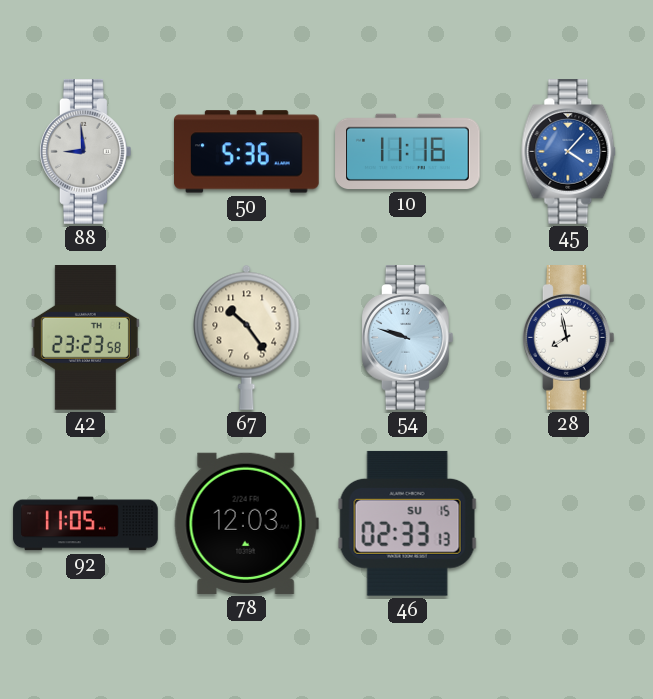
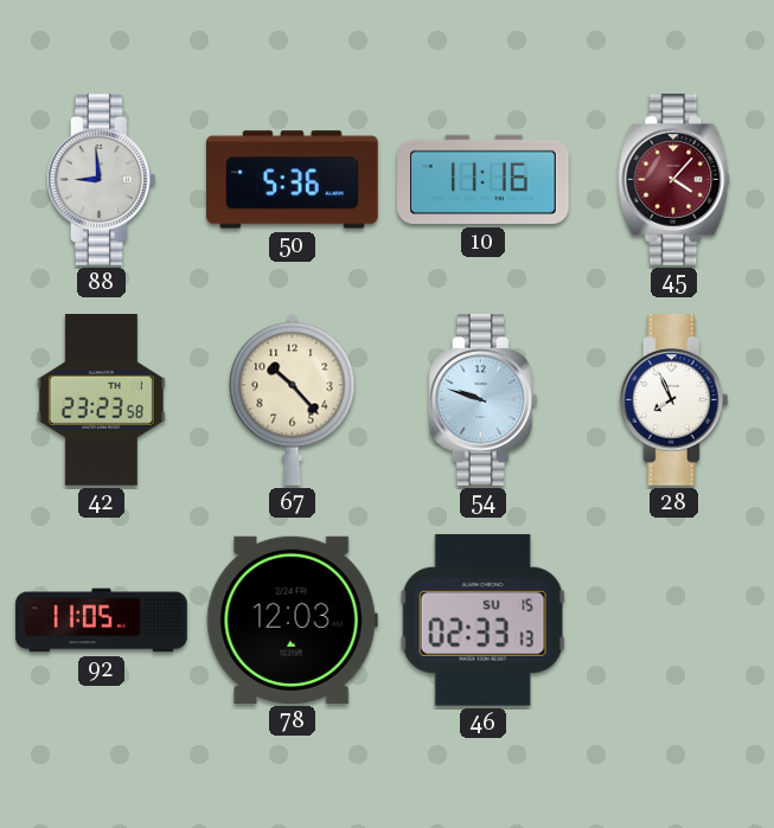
45 dial: blue -> burgundy (674, 180)
67: 10:24 -> 10:23 (293, 399)
28: 7:58 -> 7:56 (673, 400)
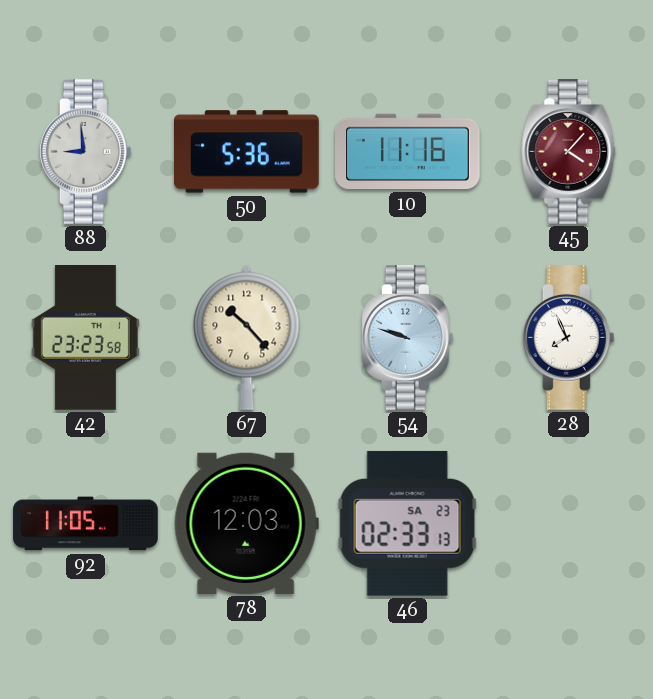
46 date: SU 15 -> SA 23 (407, 523)
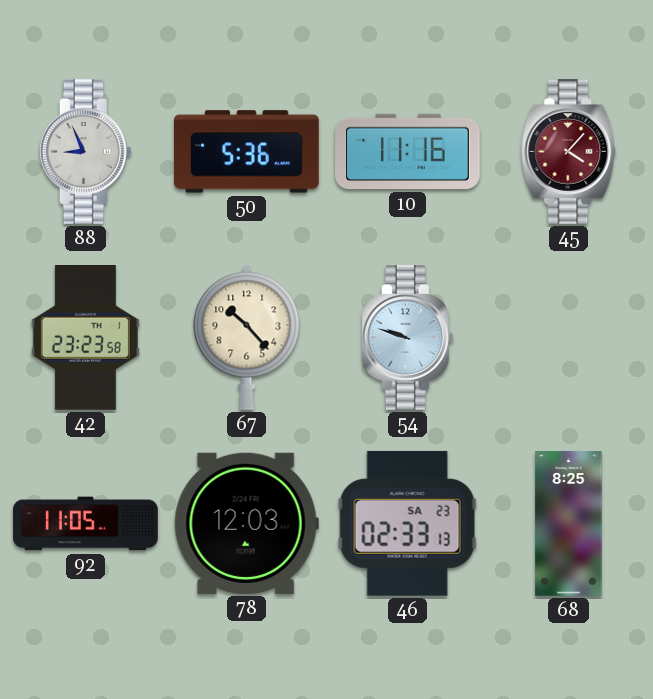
88: 8:59 -> 8:56 (85, 152)
28: 7:56 -> none (568, 338)
68: none -> 8:25 (569, 524)
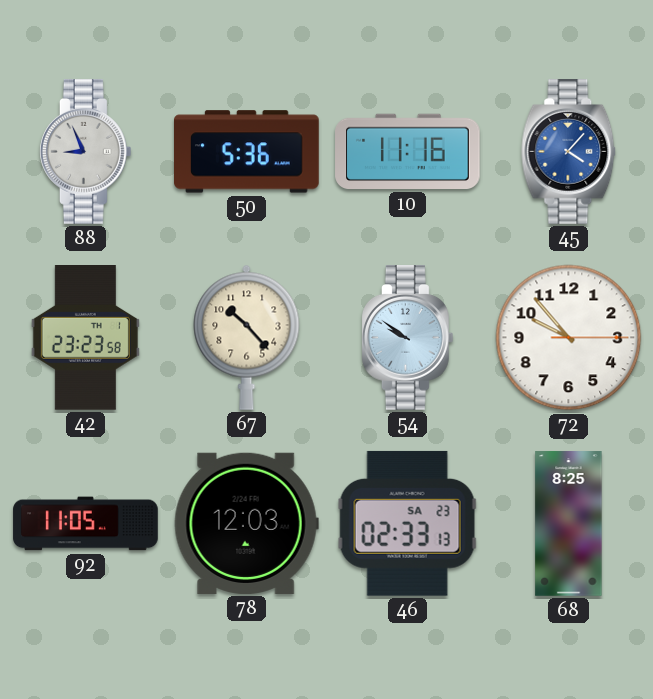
45 dial: burgundy -> blue (569, 152)
54: 9:48 -> 9:51 (407, 338)
72: none -> 9:53 (569, 338)
